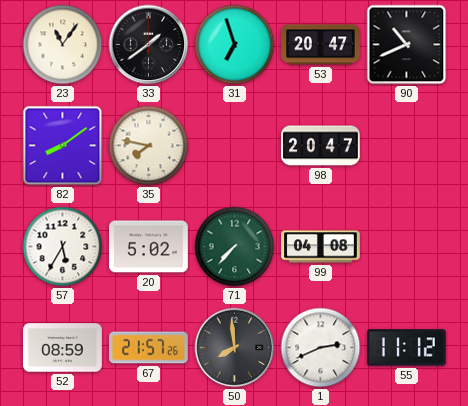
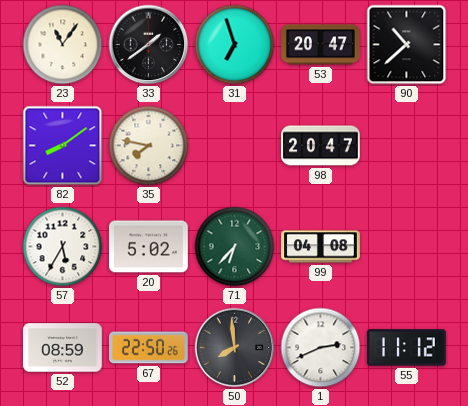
90: 10:41 -> 10:38 (407, 45)
71: 7:37 -> 6:37 (235, 247)
67: 21:57 -> 22:50 (149, 348)
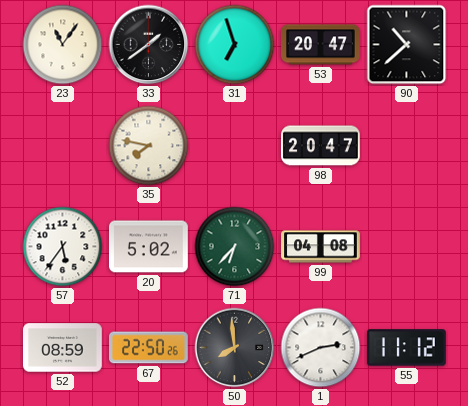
82: 8:09 -> none (63, 146)
57: 5:35 -> 5:36 (63, 247)
